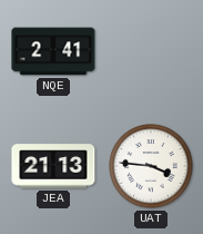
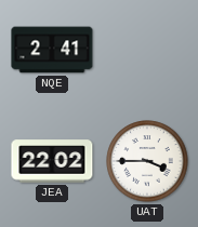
JEA: 21:13 -> 22:02 (52, 161)
UAT: 3:46 -> 3:45 (147, 161)
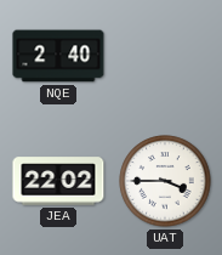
NQE: 2:41 -> 2:40 (58, 56)
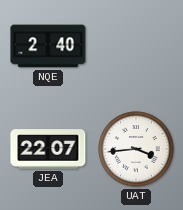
JEA: 22:02 -> 22:07 (48, 149)
UAT: 3:45 -> 3:44 (136, 149)
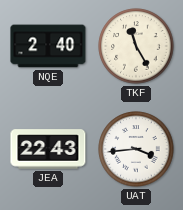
TKF: none -> 11:25 (136, 46)
JEA: 22:07 -> 22:43 (48, 149)
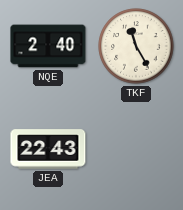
UAT: 3:44 -> none (136, 149)
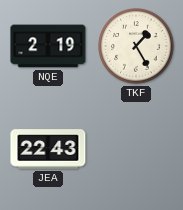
NQE: 2:40 -> 2:19 (48, 46)
TKF: 11:25 -> 1:25 (136, 46)
